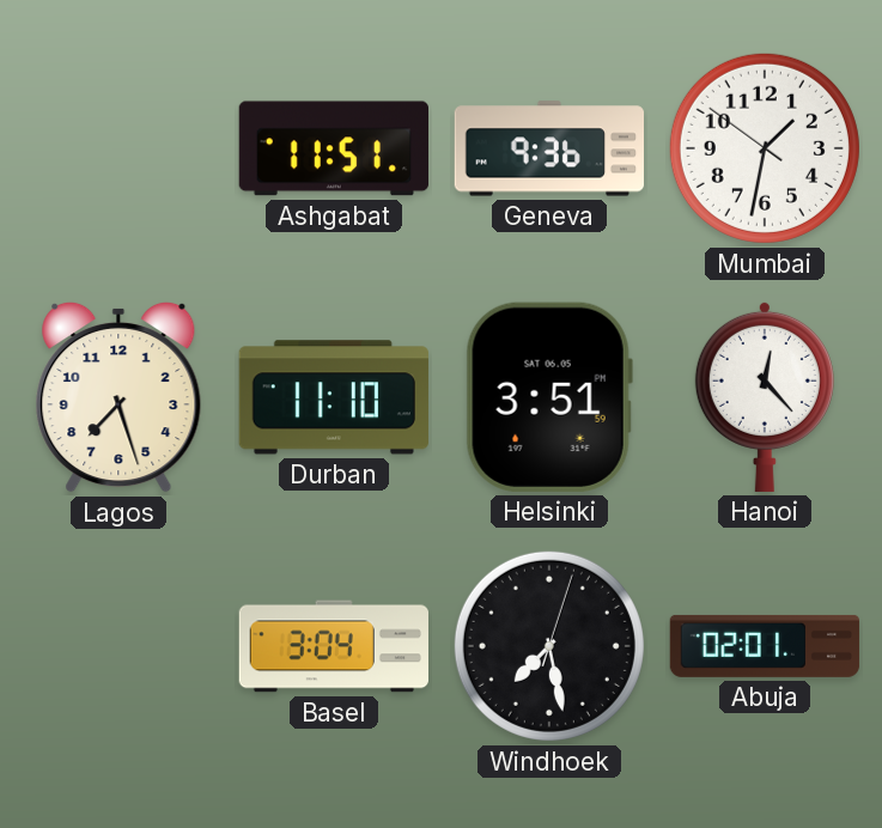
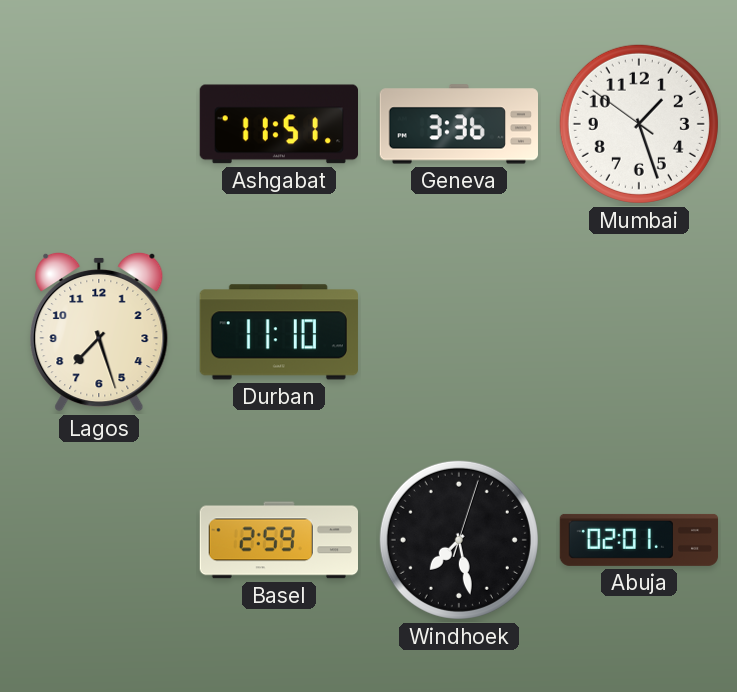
Geneva: 9:36 -> 3:36 (458, 124)
Mumbai: 1:31 -> 1:26 (639, 124)
Helsinki: 3:51 -> none (549, 397)
Hanoi: 12:23 -> none (765, 396)
Basel: 3:04 -> 2:59 (278, 540)
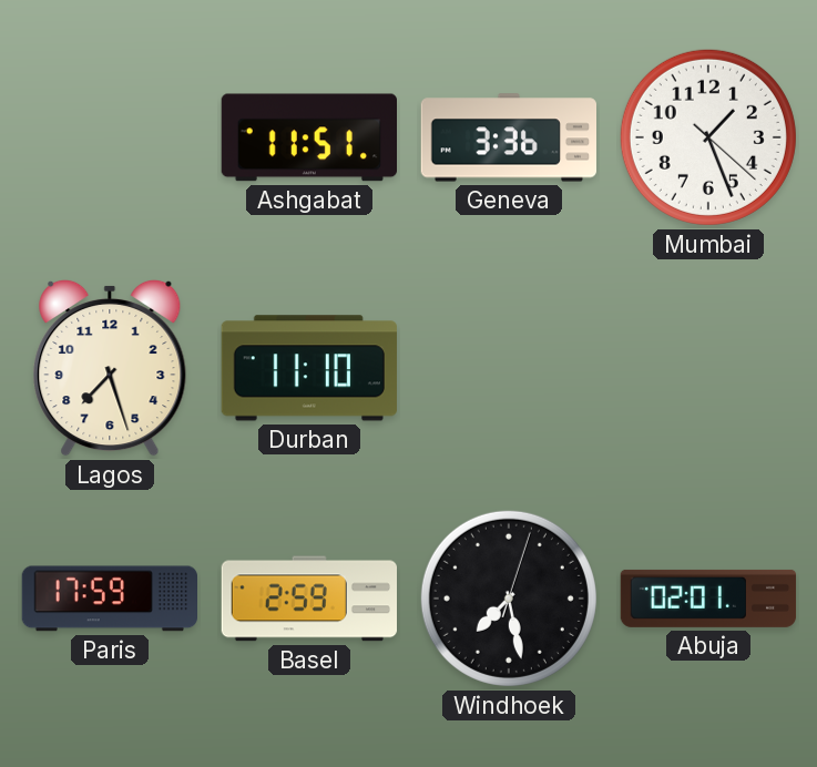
Mumbai: 1:26:51 -> 1:26:22 (708, 137)
Paris: none -> 17:59 (109, 599)
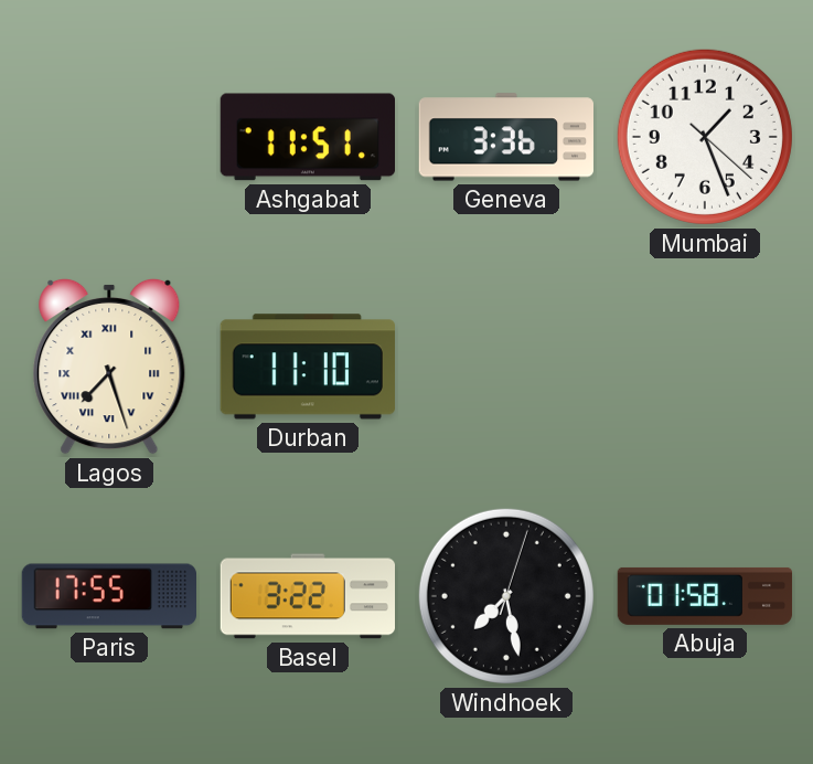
Lagos numerals: Arabic -> Roman (109, 367)
Paris: 17:59 -> 17:55 (108, 596)
Basel: 2:59 -> 3:22 (307, 596)
Abuja: 02:01 -> 01:58 (705, 596)
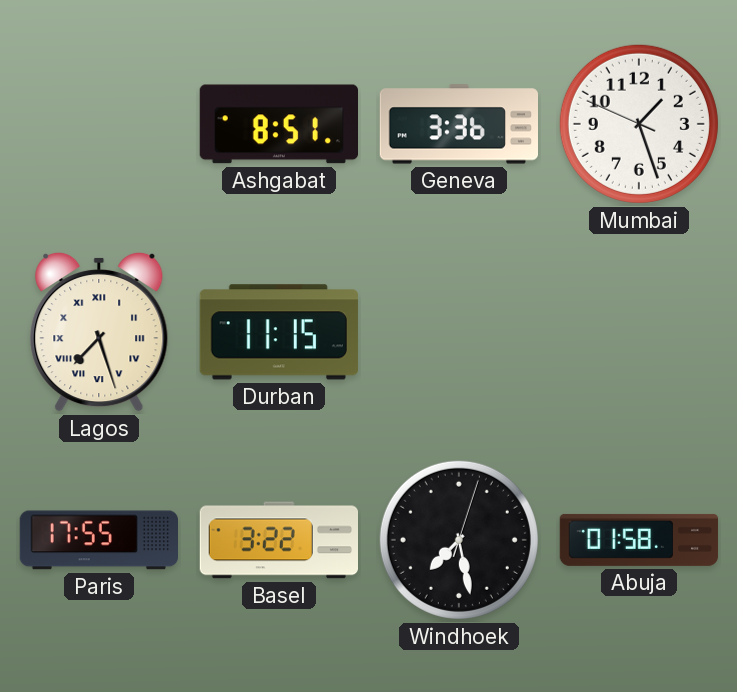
Ashgabat: 11:51 -> 8:51 (278, 124)
Mumbai: 1:26:22 -> 1:26:49 (639, 124)
Durban: 11:10 -> 11:15 (279, 332)
